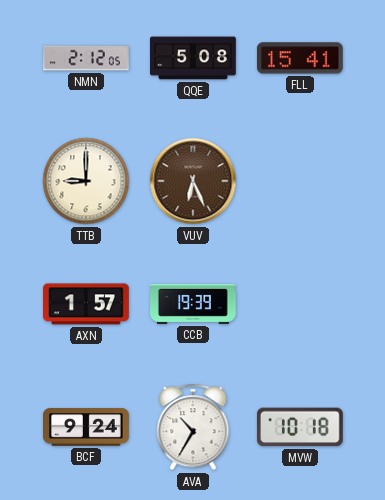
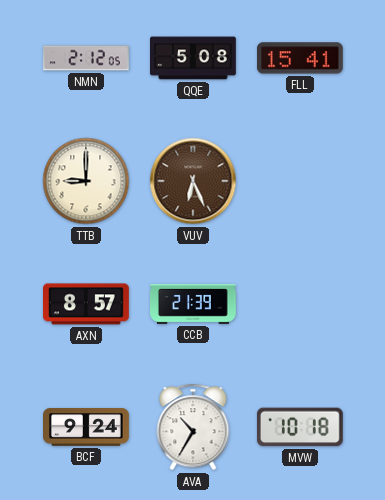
AXN: 1:57 -> 8:57 (87, 304)
CCB: 19:39 -> 21:39 (194, 304)
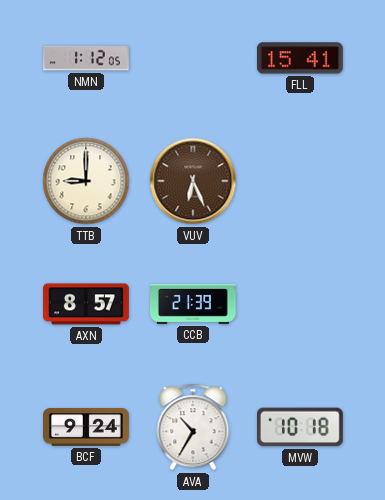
NMN: 2:12 -> 1:12 (86, 58)
QQE: 5:08 -> none (194, 58)
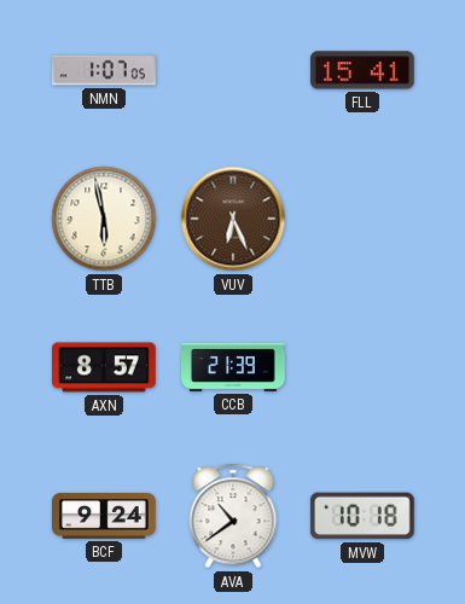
NMN: 1:12 -> 1:07 (104, 70)
TTB: 9:00 -> 5:58 (104, 219)
AVA: 10:35 -> 10:39 (233, 516)
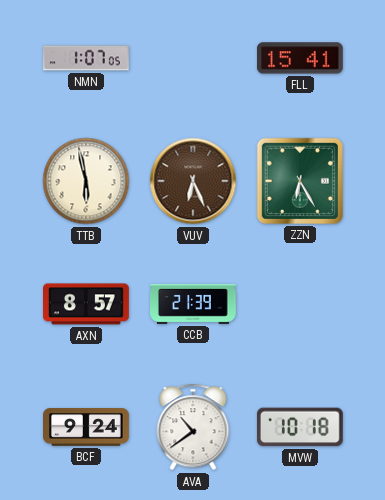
ZZN: none -> 6:25 (300, 181)
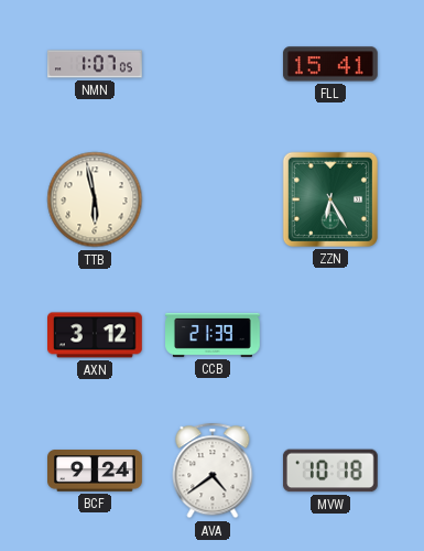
VUV: 6:26 -> none (193, 181)
AXN: 8:57 -> 3:12 (96, 335)
AVA: 10:39 -> 4:39 (213, 471)
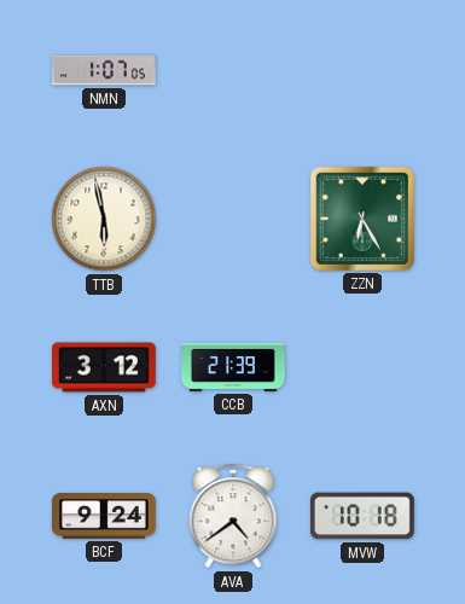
FLL: 15:41 -> none (330, 64)
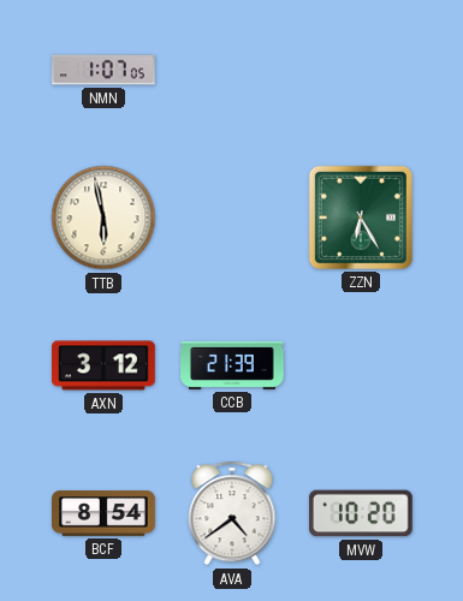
BCF: 9:24 -> 8:54 (103, 513)
MVW: 10:18 -> 10:20 (361, 513)
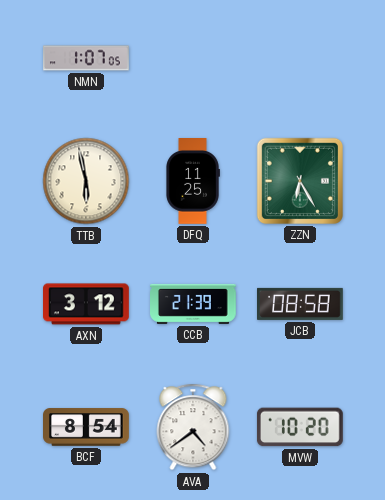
DFQ: none -> 11:25 (193, 182)
JCB: none -> 08:58 (301, 304)
